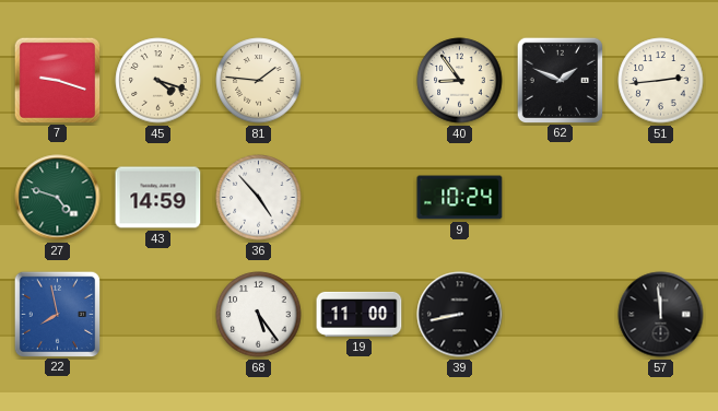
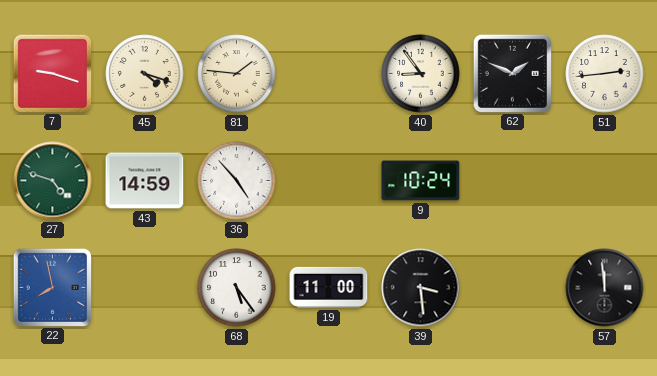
39: 8:43 -> 3:29 (421, 288)
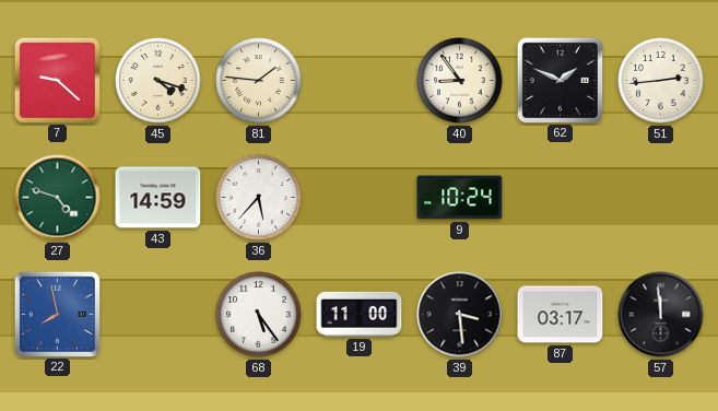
7: 9:18 -> 9:22 (57, 80)
36: 4:53 -> 5:37 (259, 198)
87: none -> 03:17 (561, 315)
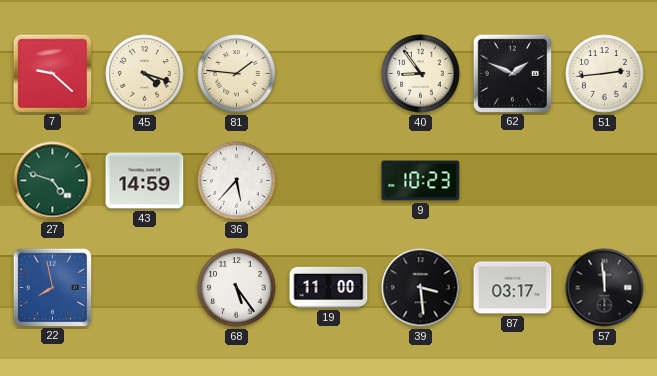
9: 10:24 -> 10:23 (421, 181)
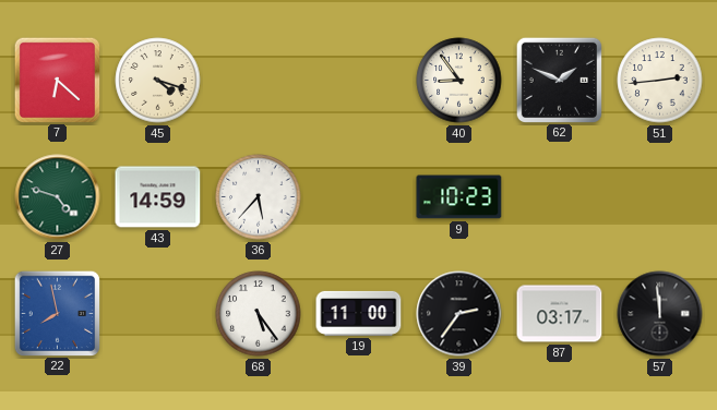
7: 9:22 -> 6:22 (57, 80)
81: 1:46 -> none (237, 74)
39: 3:29 -> 2:36 (459, 314)
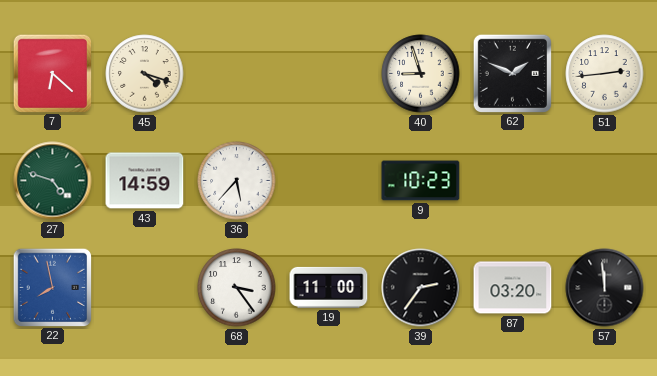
40: 8:54 -> 8:57 (421, 74)
68: 5:24 -> 3:24 (237, 288)
87: 03:17 -> 03:20 (513, 288)
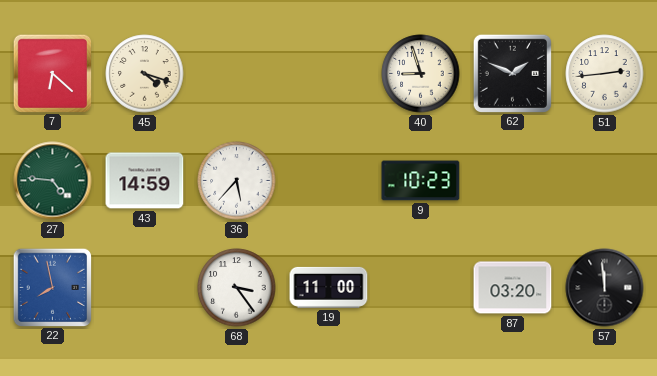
27: 4:48 -> 4:46 (53, 181)
39: 2:36 -> none (421, 288)
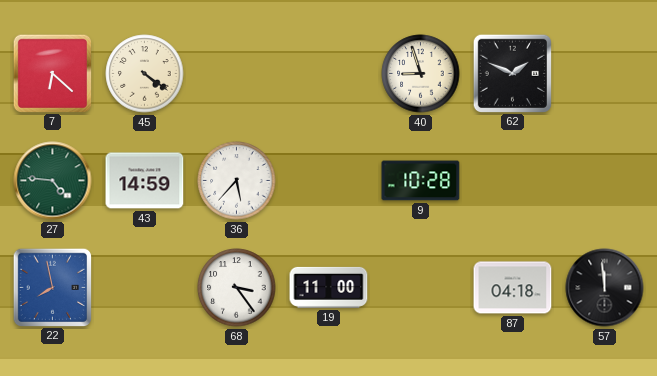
45: 4:18 -> 4:21 (145, 74)
51: 2:44 -> none (605, 74)
9: 10:23 -> 10:28 (421, 181)
87: 03:20 -> 04:18 (513, 288)
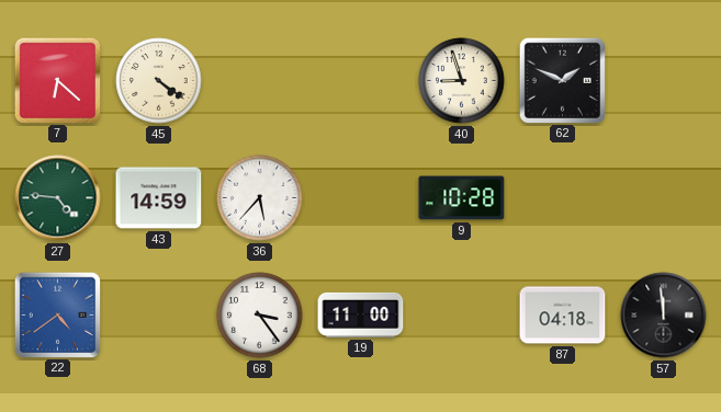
22: 7:58 -> 4:39 (57, 314)
